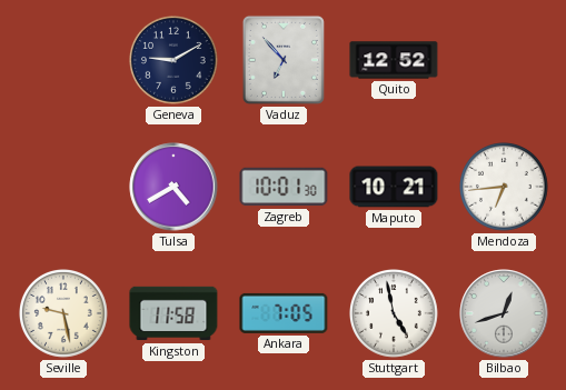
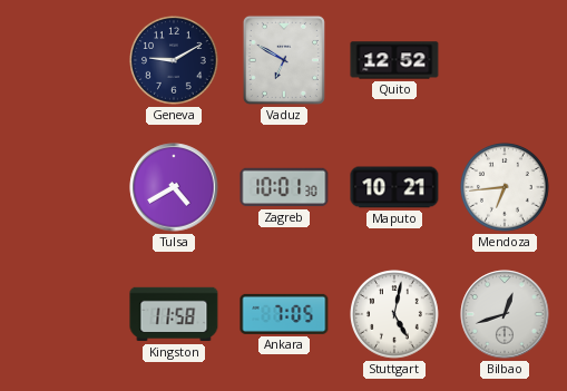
Vaduz: 6:53 -> 6:50 (284, 60)
Seville: 9:28 -> none (64, 314)
Stuttgart: 4:58 -> 5:02 (395, 315)
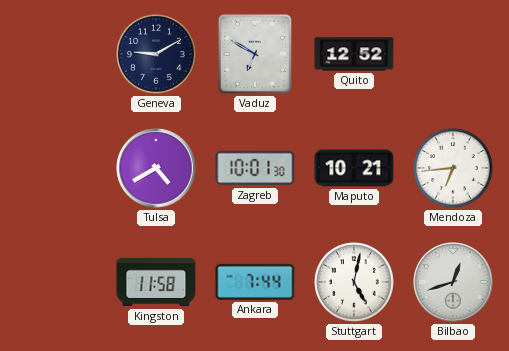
Ankara: 7:05 -> 7:44 (255, 282)
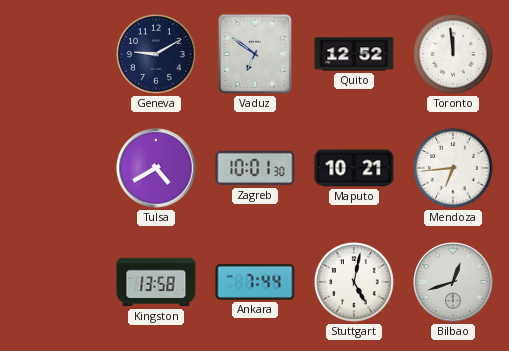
Vaduz: 6:50 -> 6:51 (255, 54)
Toronto: none -> 11:59 (454, 55)
Kingston: 11:58 -> 13:58 (156, 282)
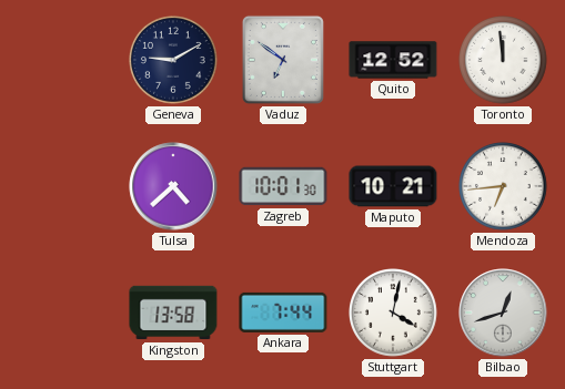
Tulsa: 4:40 -> 4:38 (173, 186)
Stuttgart: 5:02 -> 4:02 (394, 314)
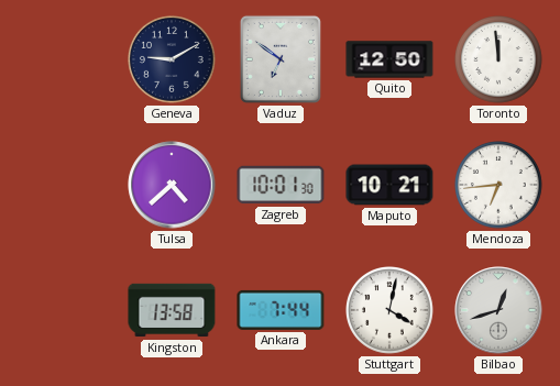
Quito: 12:52 -> 12:50 (389, 59)
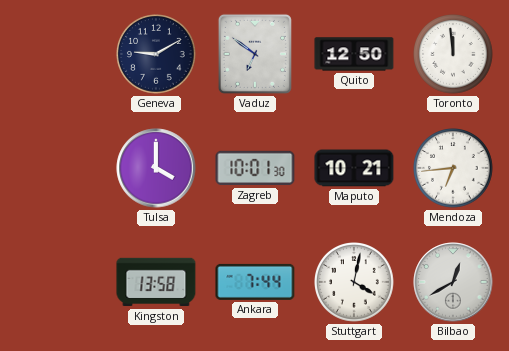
Tulsa: 4:38 -> 4:00 (156, 168)
Bilbao: 12:42 -> 12:40 (453, 282)
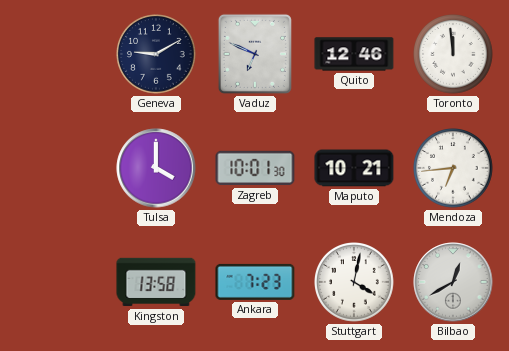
Vaduz: 6:51 -> 6:49 (255, 54)
Quito: 12:50 -> 12:46 (354, 54)
Ankara: 7:44 -> 7:23 (255, 282)
